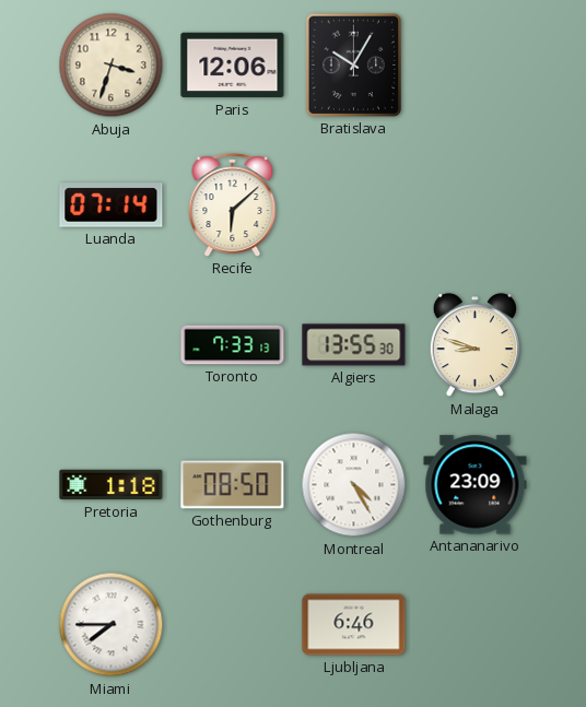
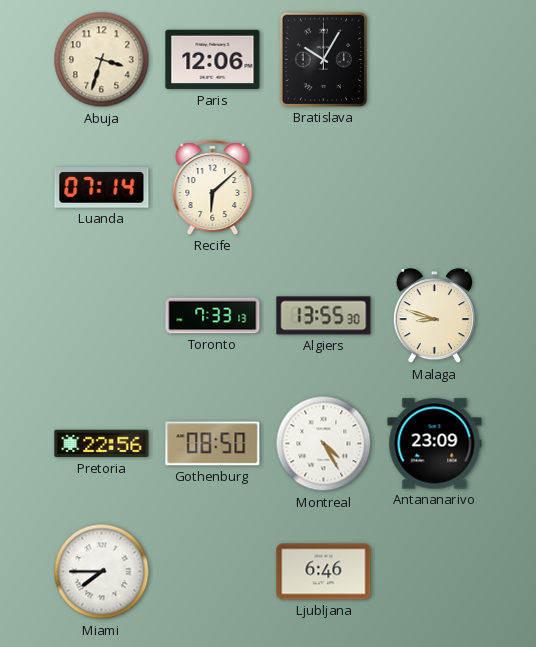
Pretoria: 1:18 -> 22:56 (102, 444)
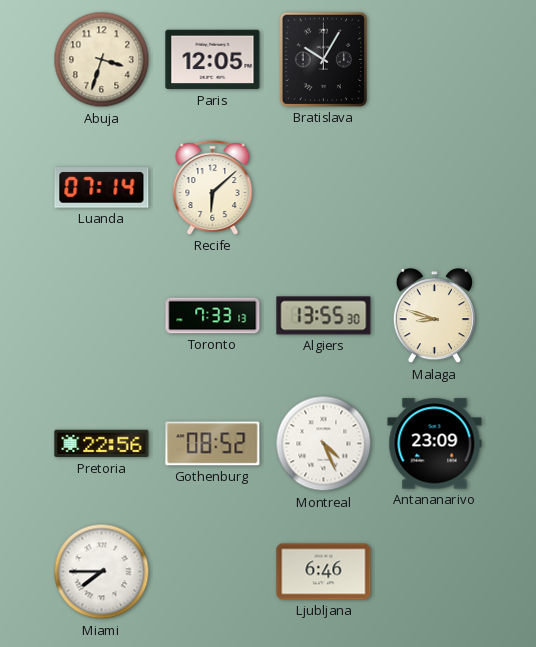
Paris: 12:06 -> 12:05 (213, 60)
Gothenburg: 08:50 -> 08:52 (213, 444)
Montreal: 4:25 -> 4:26 (324, 444)
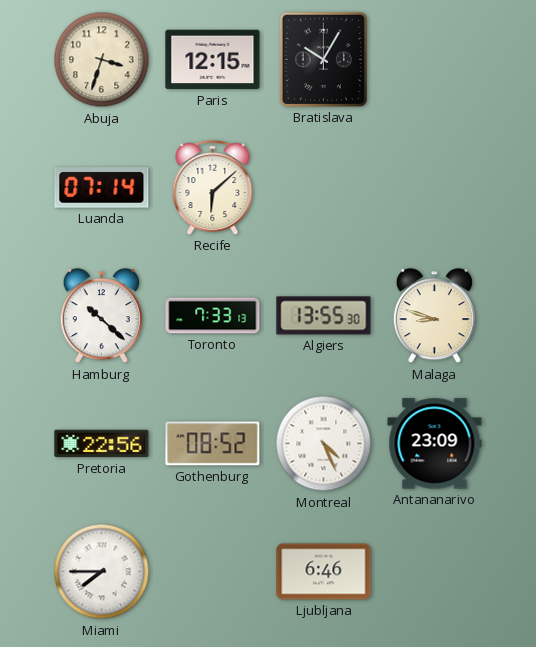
Paris: 12:05 -> 12:15 (213, 60)
Hamburg: none -> 10:22 (101, 316)
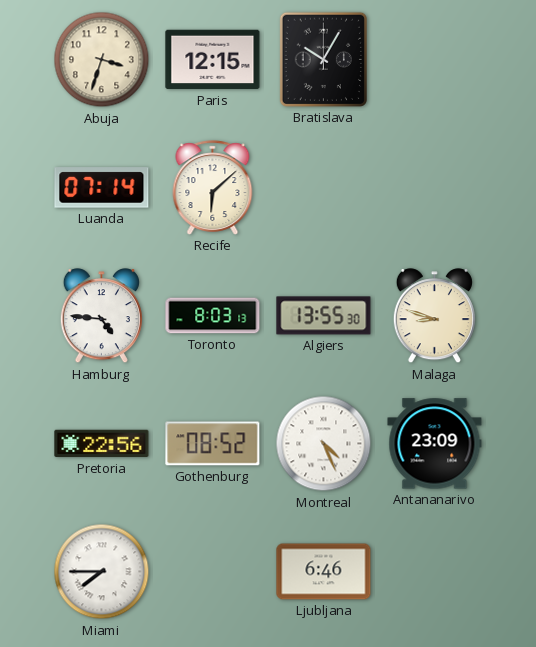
Hamburg: 10:22 -> 4:46 (101, 316)
Toronto: 7:33 -> 8:03 (213, 316)
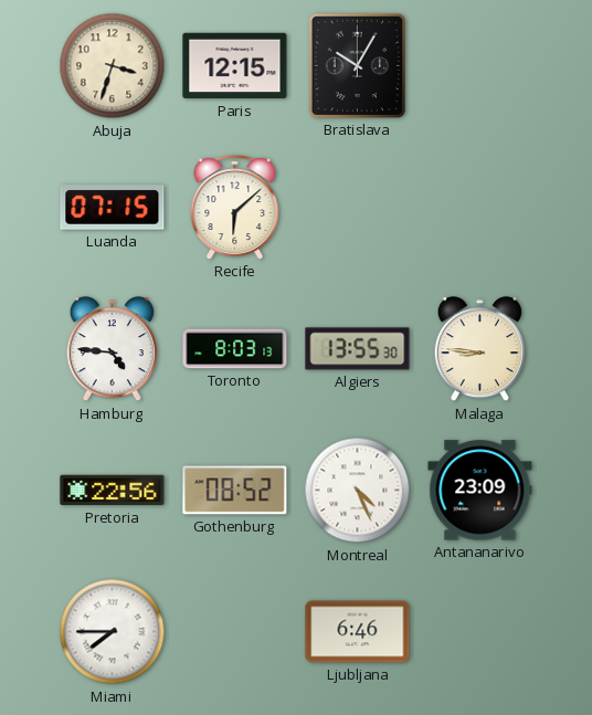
Luanda: 07:14 -> 07:15 (113, 208)
Malaga: 8:48 -> 8:46 (479, 349)
